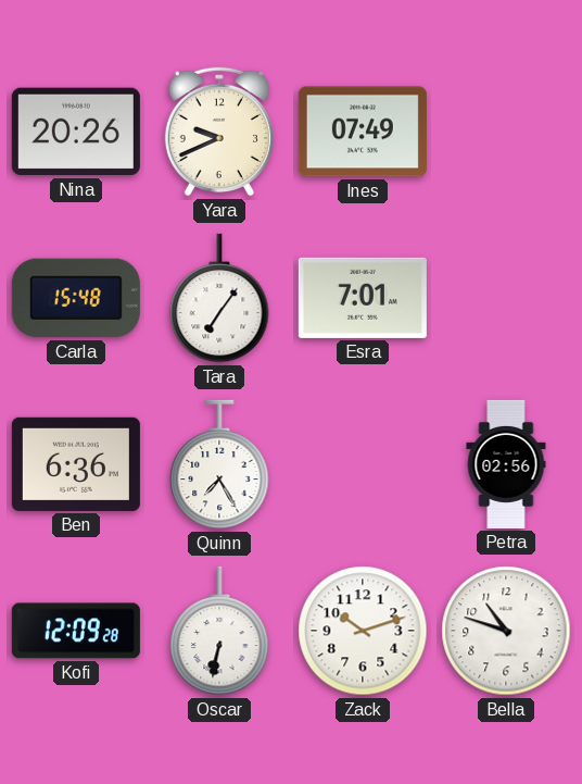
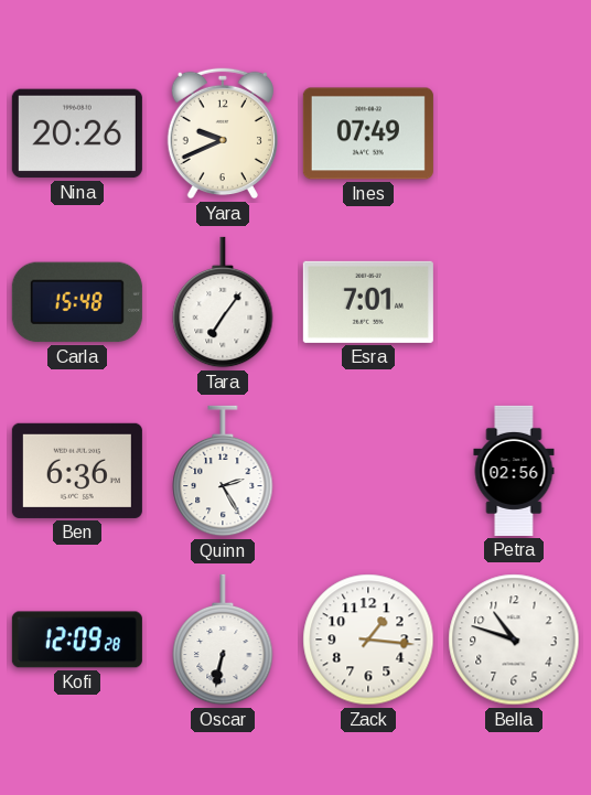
Quinn: 7:25 -> 2:25 (223, 471)
Zack: 10:12 -> 1:16 (368, 640)
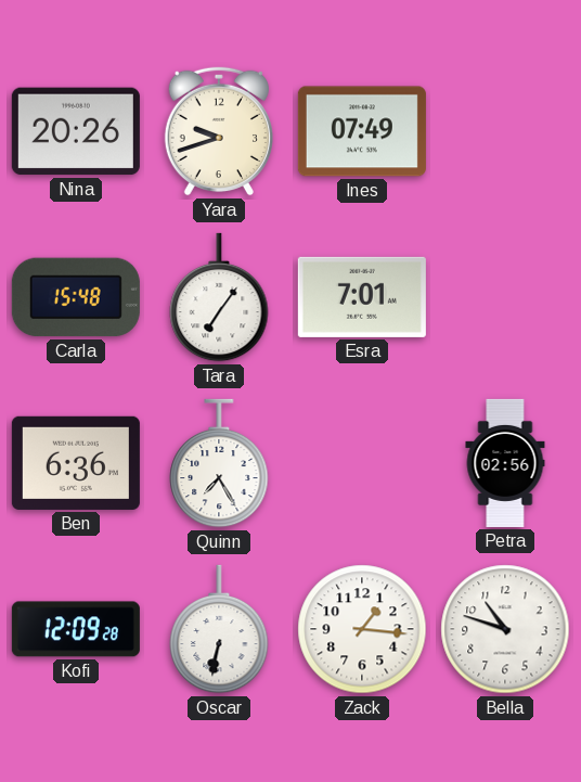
Yara: 9:41 -> 9:42 (219, 131)
Quinn: 2:25 -> 7:25 (219, 463)
